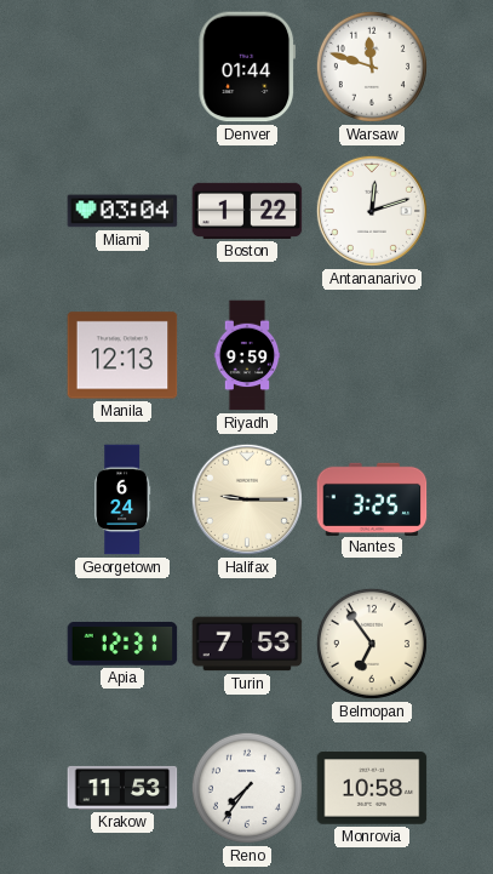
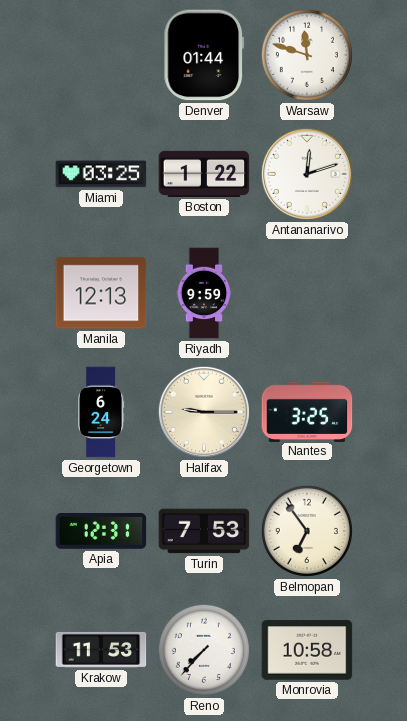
Miami: 03:04 -> 03:25 (101, 174)
Reno: 7:36 -> 7:37 (204, 650)
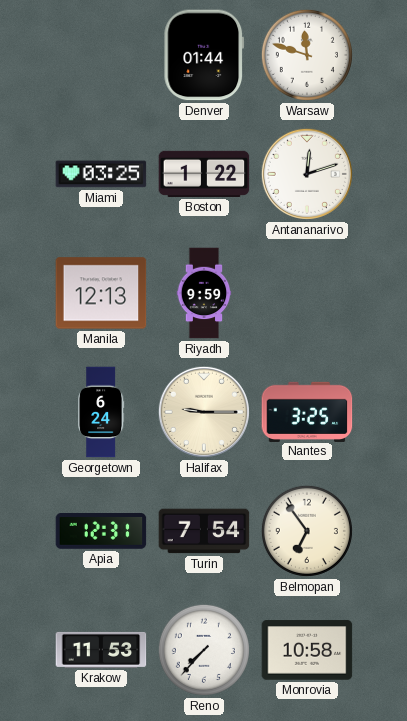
Turin: 7:53 -> 7:54 (204, 531)
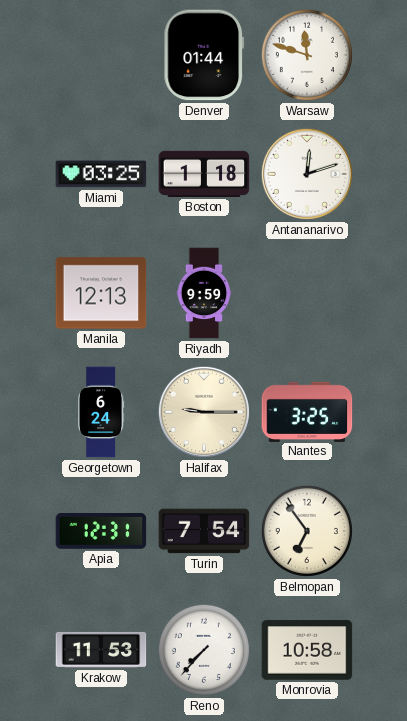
Boston: 1:22 -> 1:18 (204, 174)
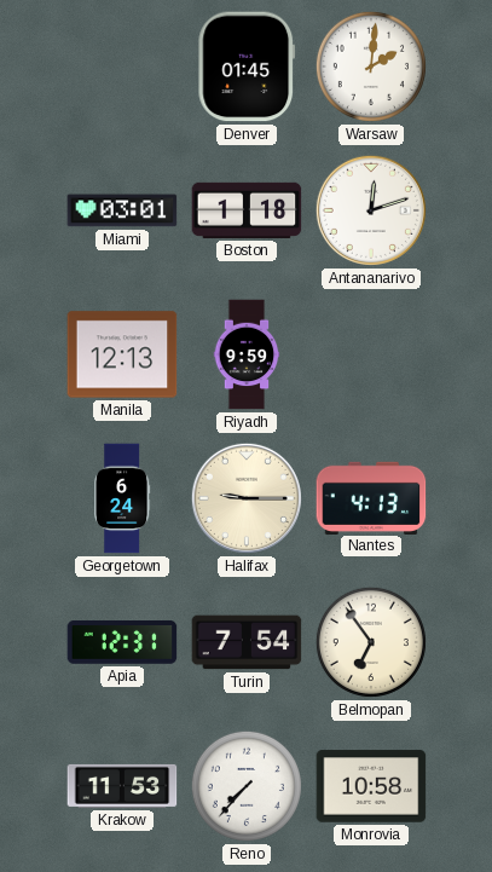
Denver: 01:44 -> 01:45 (247, 67)
Warsaw: 11:48 -> 2:01 (371, 67)
Miami: 03:25 -> 03:01 (122, 210)
Nantes: 3:25 -> 4:13 (371, 497)
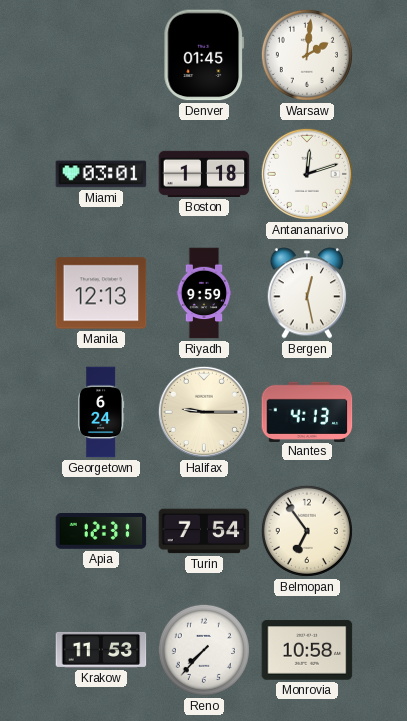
Bergen: none -> 12:28 (307, 293)
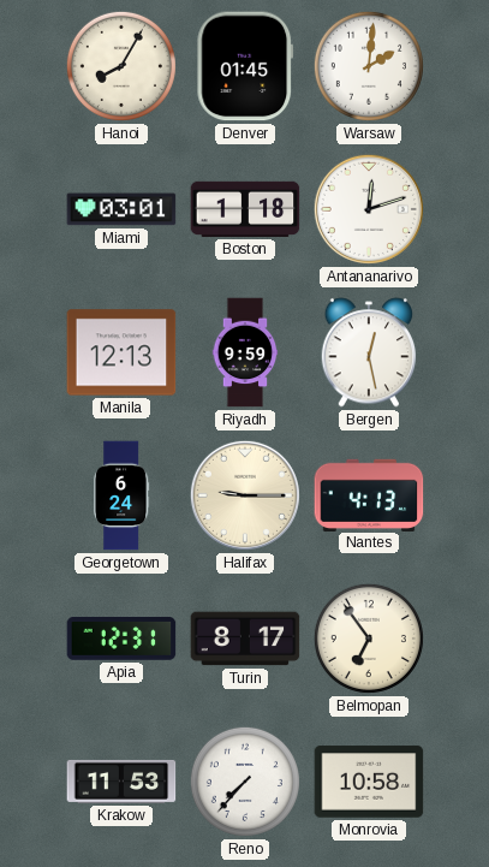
Hanoi: none -> 8:05 (121, 66)
Turin: 7:54 -> 8:17 (245, 639)
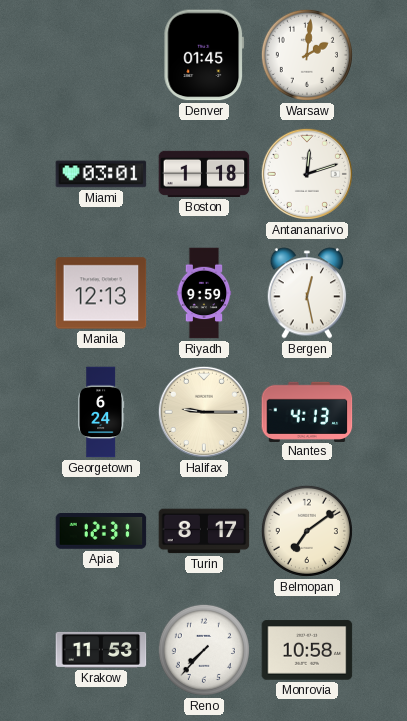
Hanoi: 8:05 -> none (121, 66)
Belmopan: 6:54 -> 7:09 (307, 531)
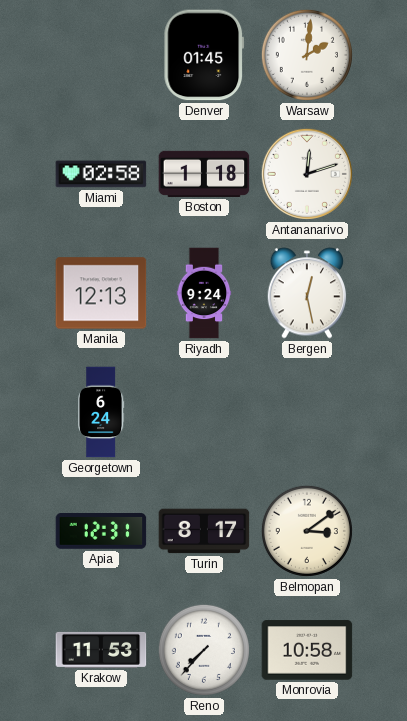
Miami: 03:01 -> 02:58 (101, 174)
Riyadh: 9:59 -> 9:24 (204, 293)
Halifax: 9:15 -> none (204, 412)
Nantes: 4:13 -> none (307, 411)
Belmopan: 7:09 -> 3:09 (307, 531)
